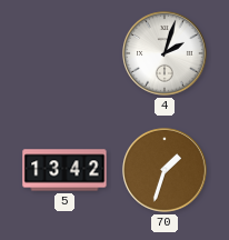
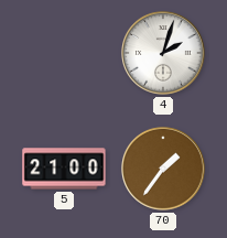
5: 13:42 -> 21:00 (64, 169)
70: 1:33 -> 1:36 (163, 169)
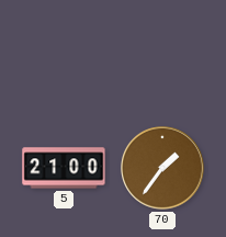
4: 2:03 -> none (163, 53)
